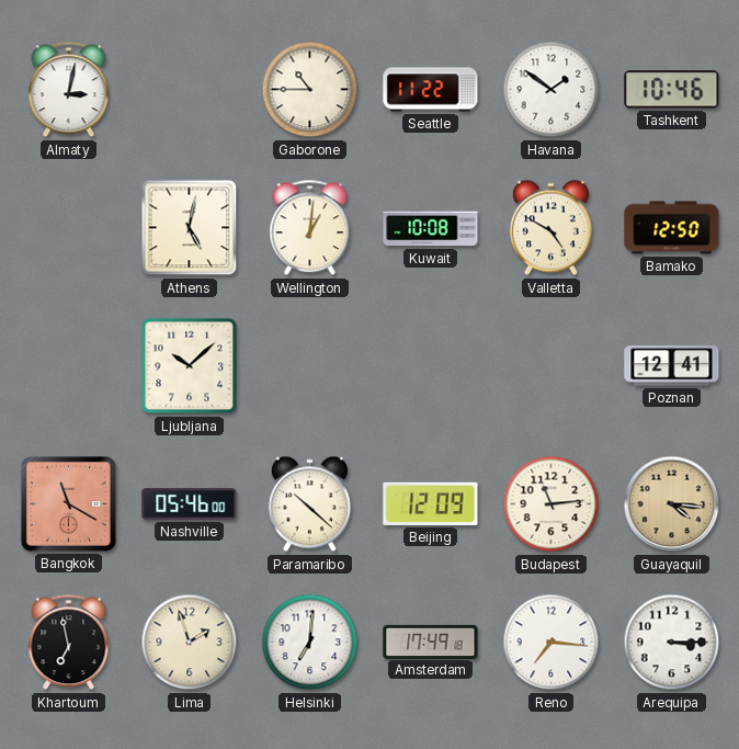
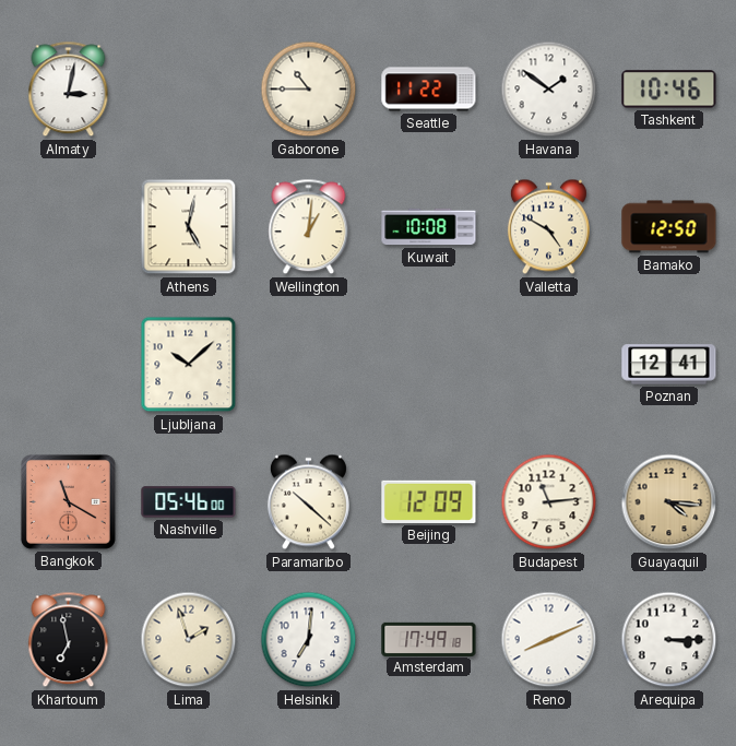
Reno: 7:16 -> 8:11 (549, 640)
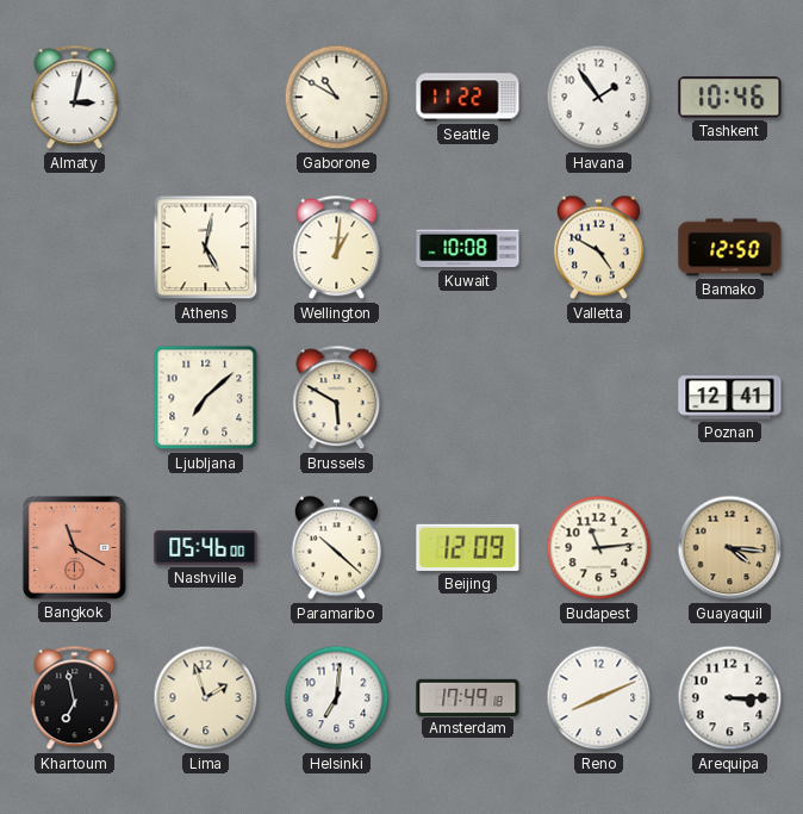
Gaborone: 10:45 -> 10:50 (337, 98)
Havana: 1:51 -> 1:54 (599, 98)
Ljubljana: 10:08 -> 7:08 (206, 398)
Brussels: none -> 5:50 (337, 398)
